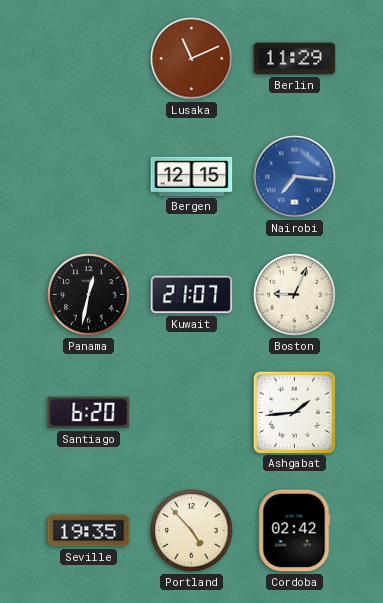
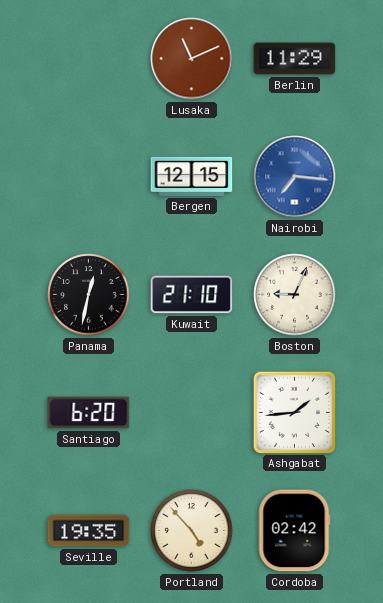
Kuwait: 21:07 -> 21:10 (192, 295)
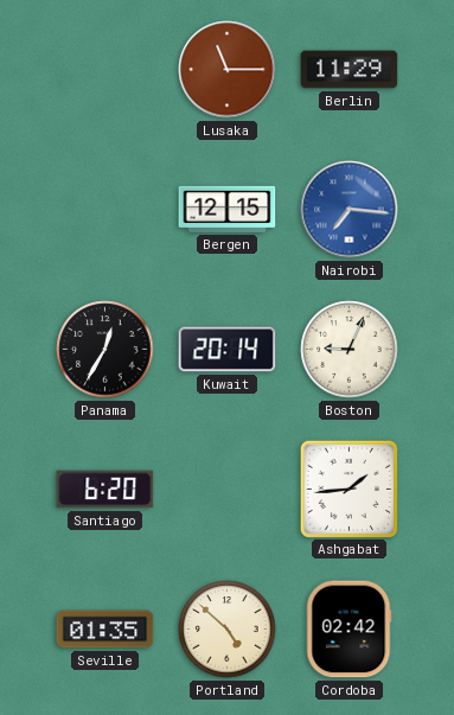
Lusaka: 11:11 -> 11:15 (228, 70)
Panama: 12:32 -> 12:35 (105, 350)
Kuwait: 21:10 -> 20:14 (228, 350)
Seville: 19:35 -> 01:35 (105, 630)
Portland: 4:53 -> 4:52 (228, 630)
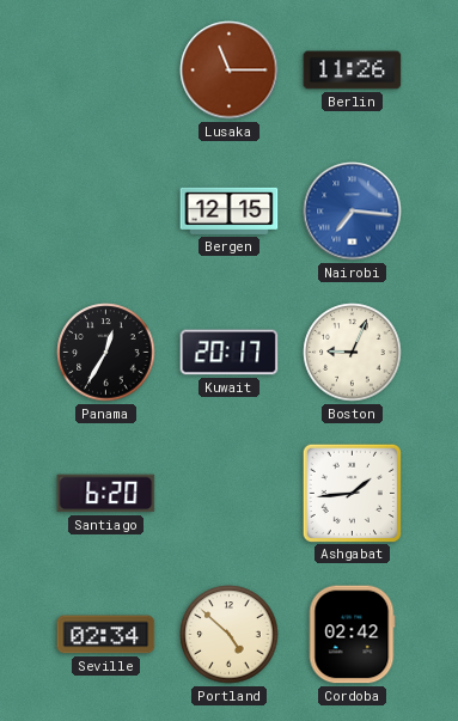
Berlin: 11:29 -> 11:26 (353, 71)
Kuwait: 20:14 -> 20:17 (230, 353)
Seville: 01:35 -> 02:34 (106, 635)
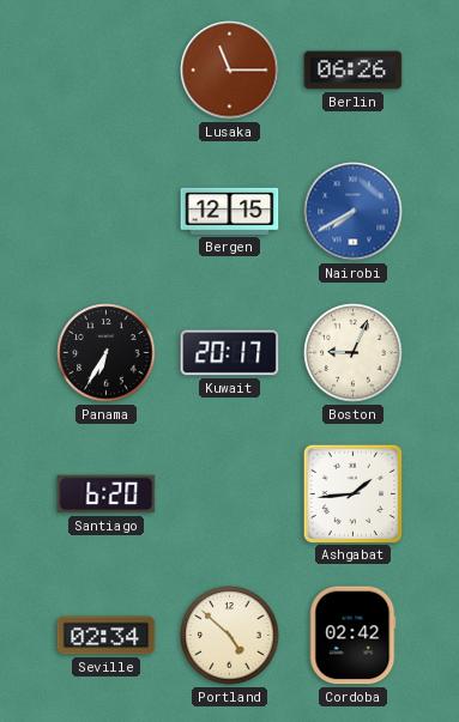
Berlin: 11:26 -> 06:26 (354, 71)
Nairobi: 7:16 -> 7:40 (354, 212)
Panama: 12:35 -> 6:35 (107, 353)
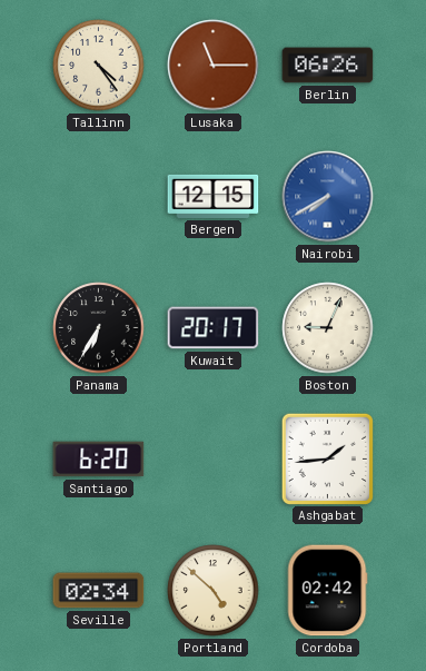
Tallinn: none -> 4:24 (99, 66)
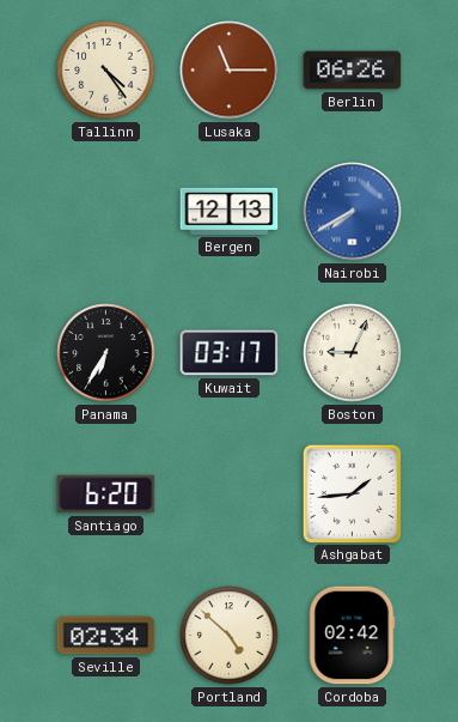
Bergen: 12:15 -> 12:13 (230, 211)
Kuwait: 20:17 -> 03:17 (230, 353)
